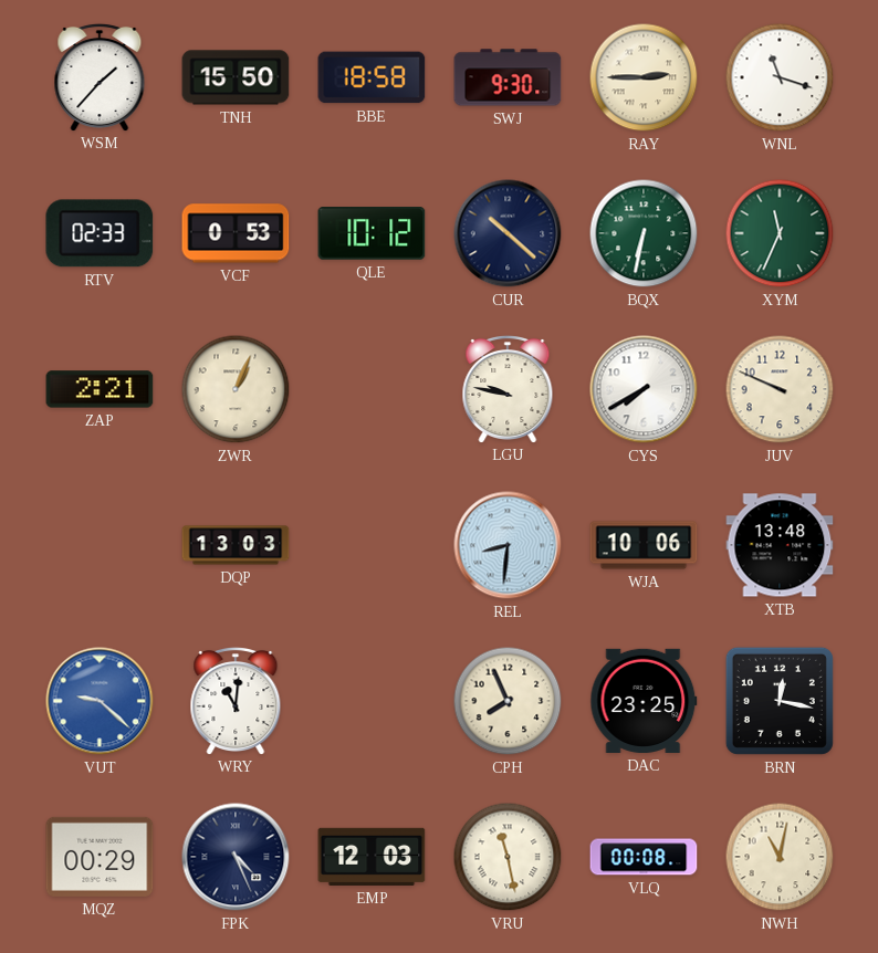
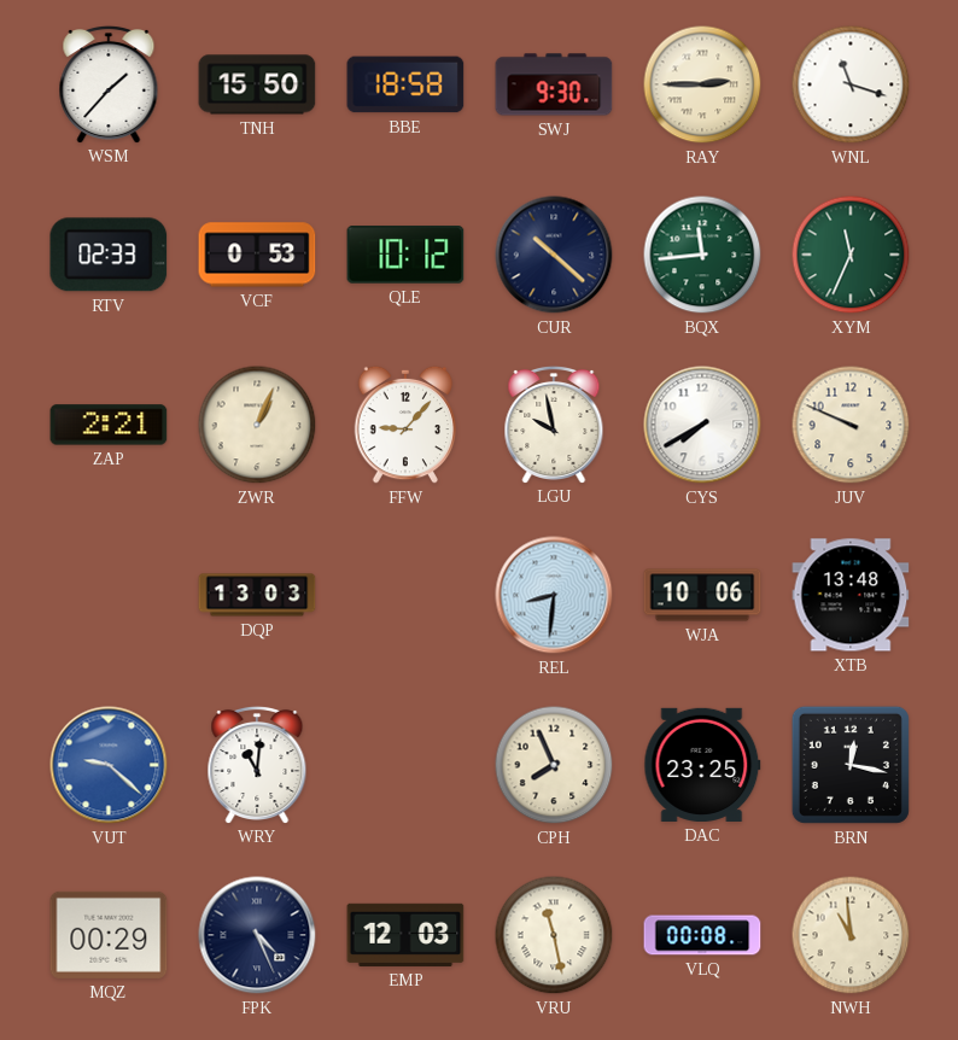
BQX: 6:32 -> 11:44 (702, 255)
FFW: none -> 9:07 (405, 425)
LGU: 9:47 -> 9:58 (554, 423)
NWH: 11:02 -> 10:59 (851, 935)
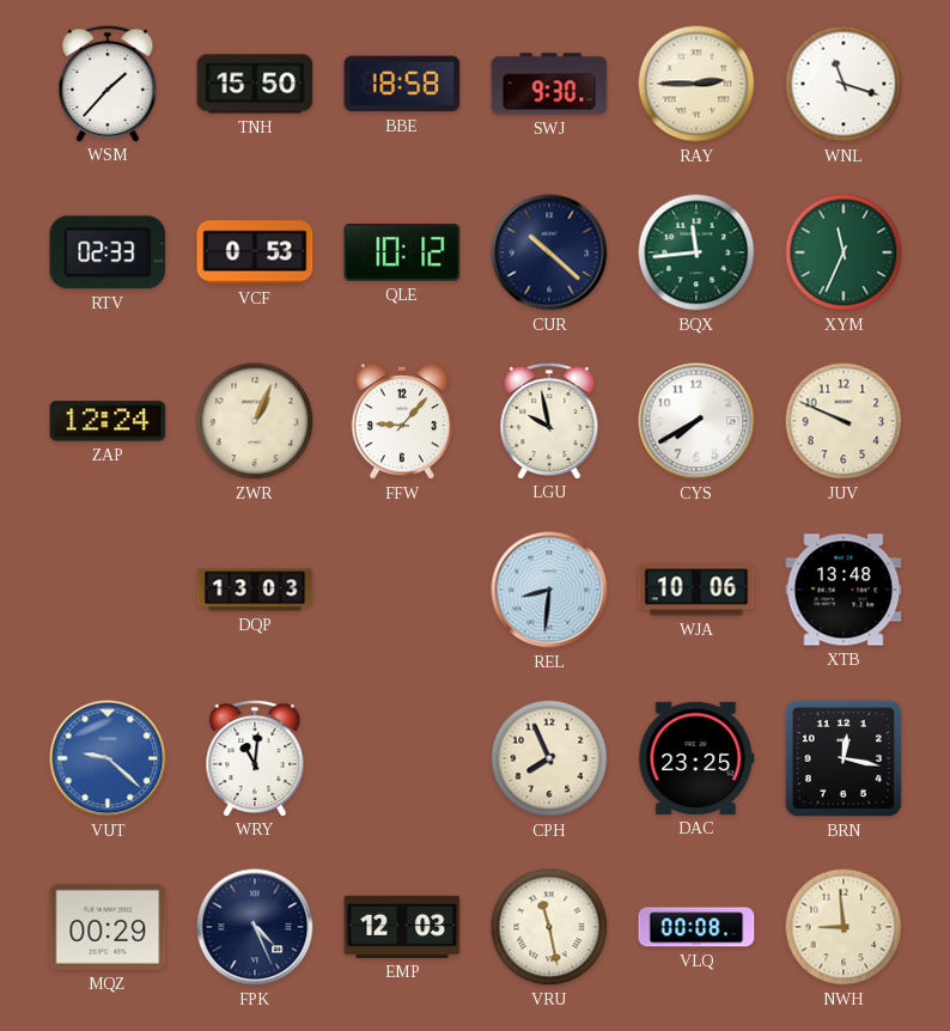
ZAP: 2:21 -> 12:24 (108, 421)
NWH: 10:59 -> 8:59 (844, 927)
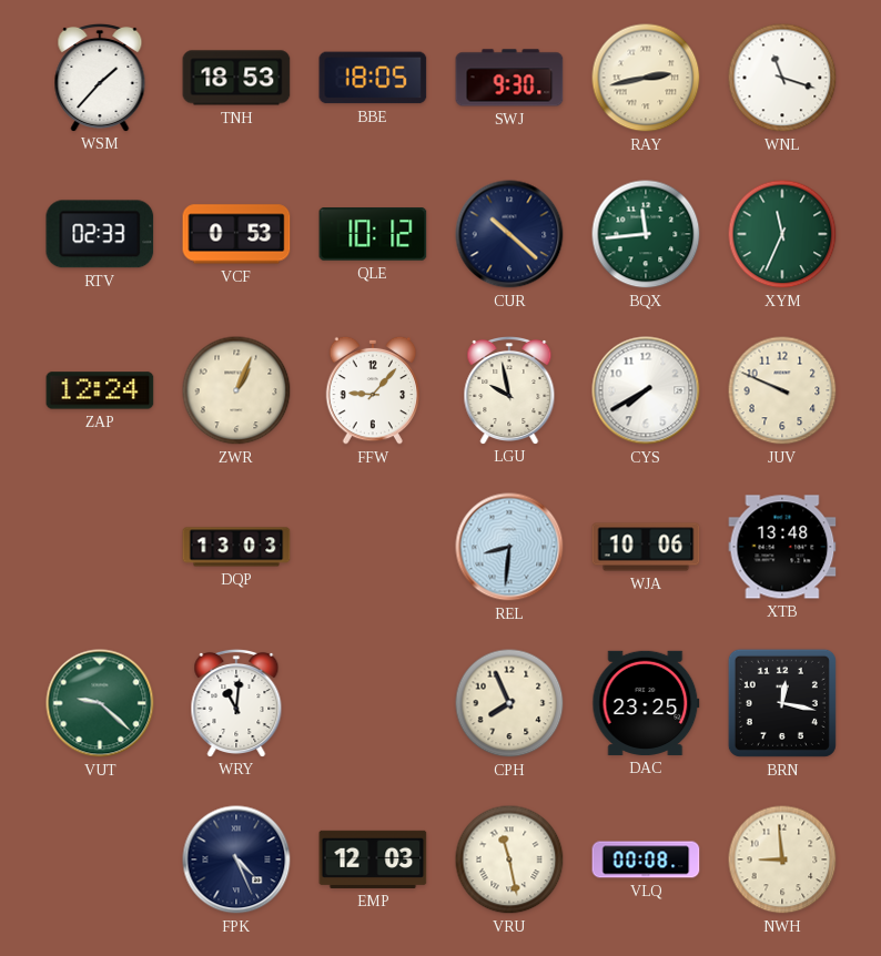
TNH: 15:50 -> 18:53 (236, 78)
BBE: 18:58 -> 18:05 (373, 78)
RAY: 2:45 -> 2:43 (646, 78)
VUT dial: blue -> green (100, 703)
MQZ: 00:29 -> none (108, 927)
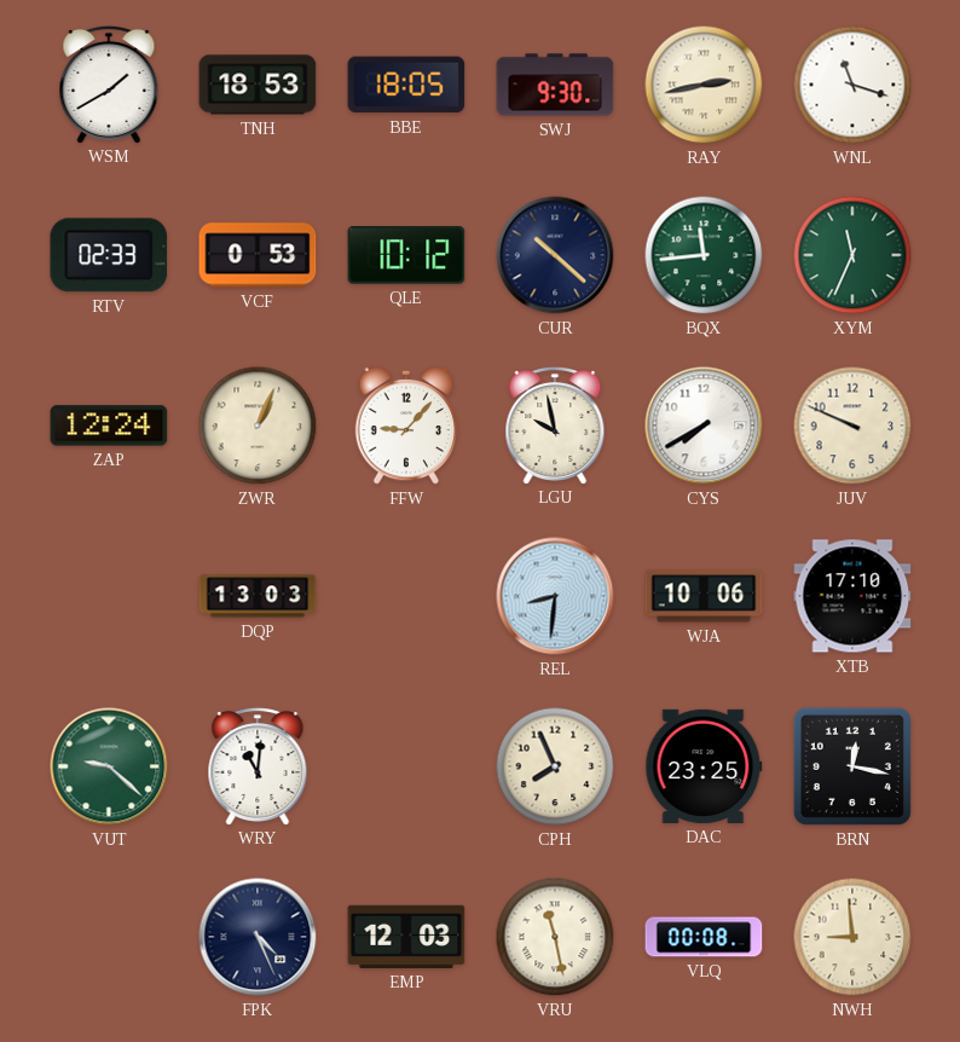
WSM: 1:37 -> 1:40 (109, 83)
XTB: 13:48 -> 17:10 (852, 596)
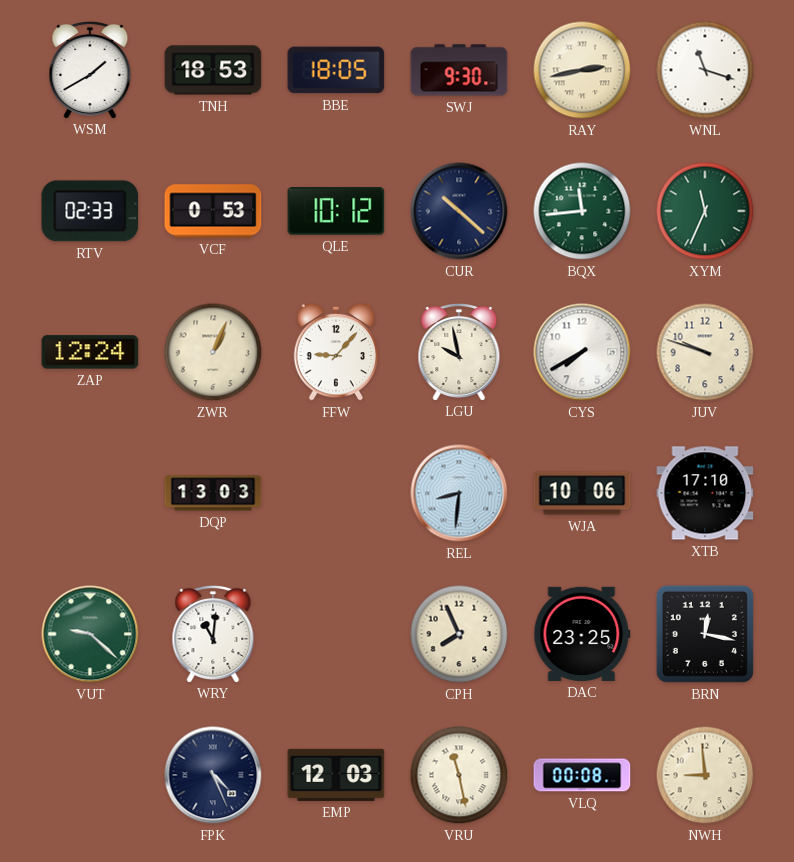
JUV: 9:49 -> 9:48 (705, 352)
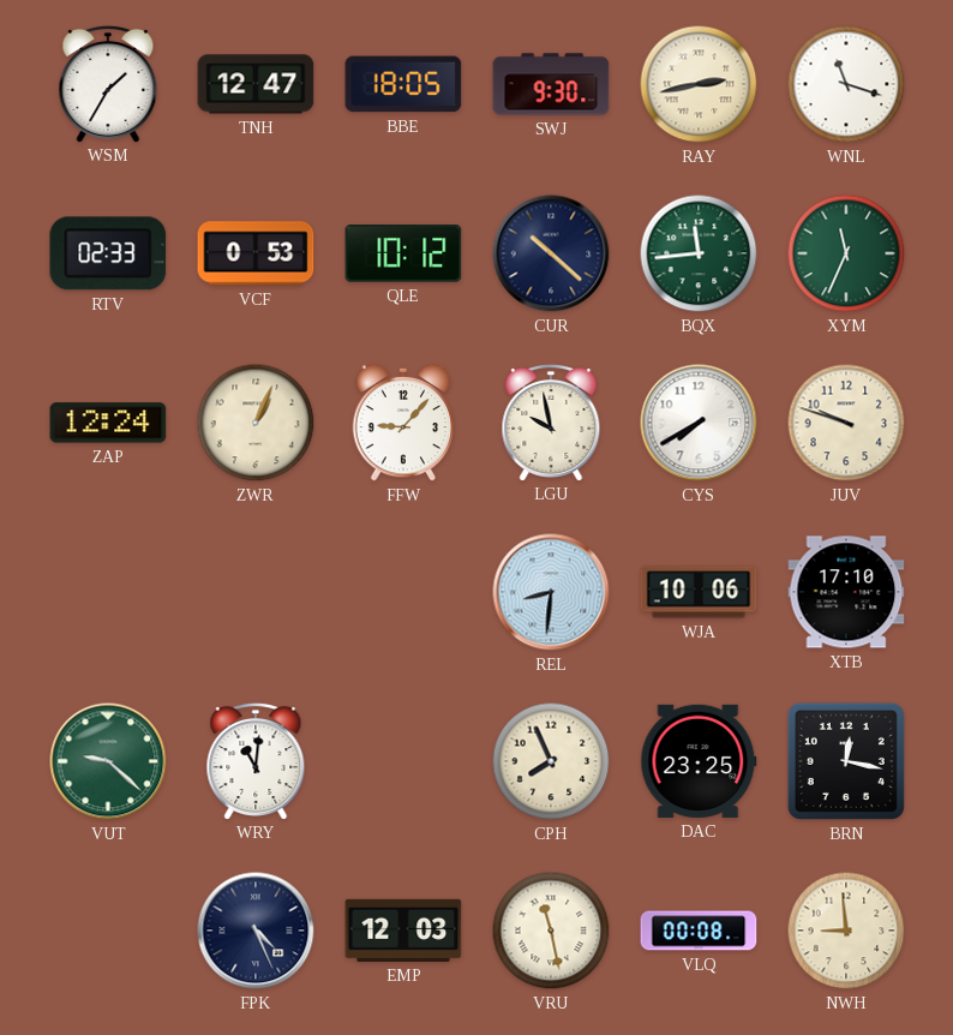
WSM: 1:40 -> 1:35 (108, 83)
TNH: 18:53 -> 12:47 (256, 84)
DQP: 13:03 -> none (213, 493)
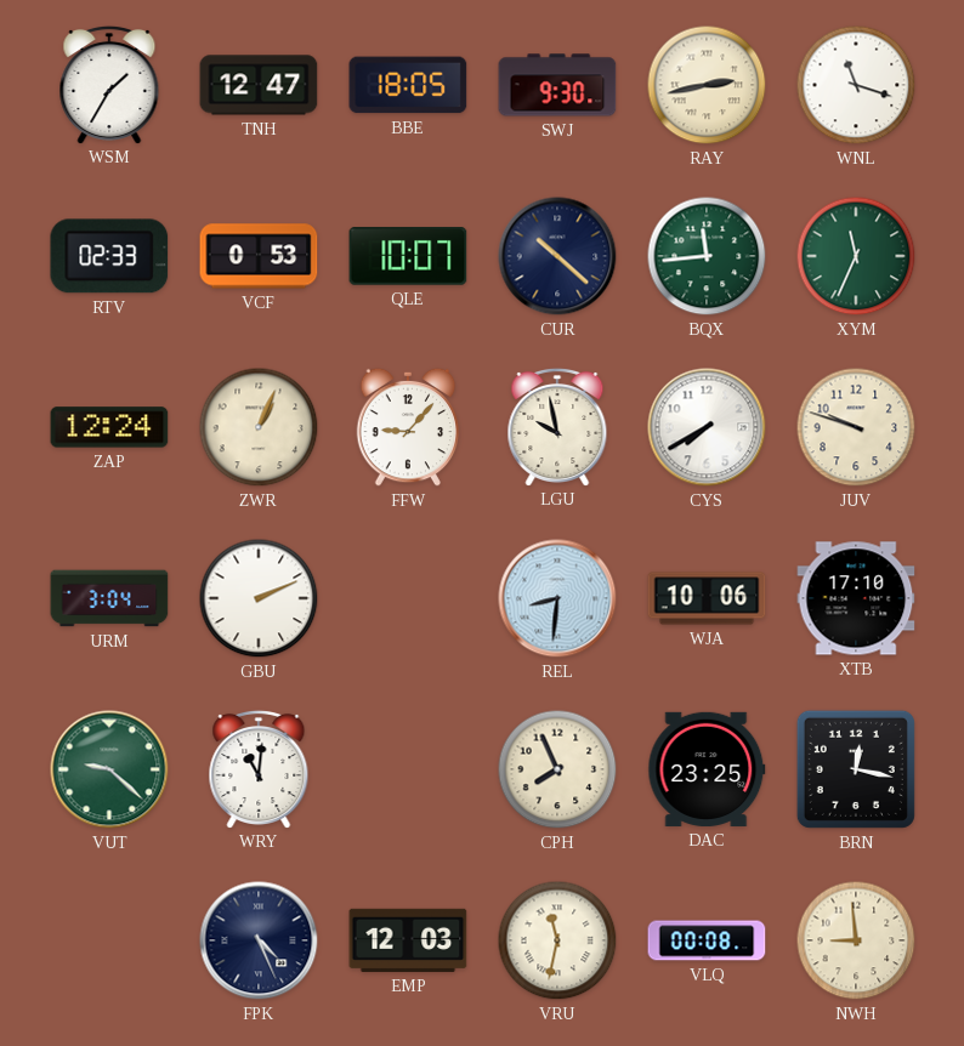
QLE: 10:12 -> 10:07 (408, 256)
URM: none -> 3:04 (109, 598)
GBU: none -> 2:11 (259, 598)
VRU: 11:28 -> 11:32 (557, 940)
